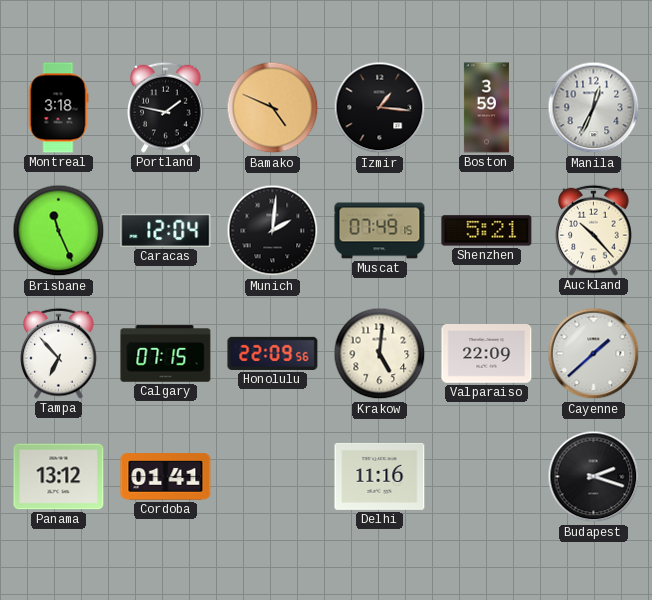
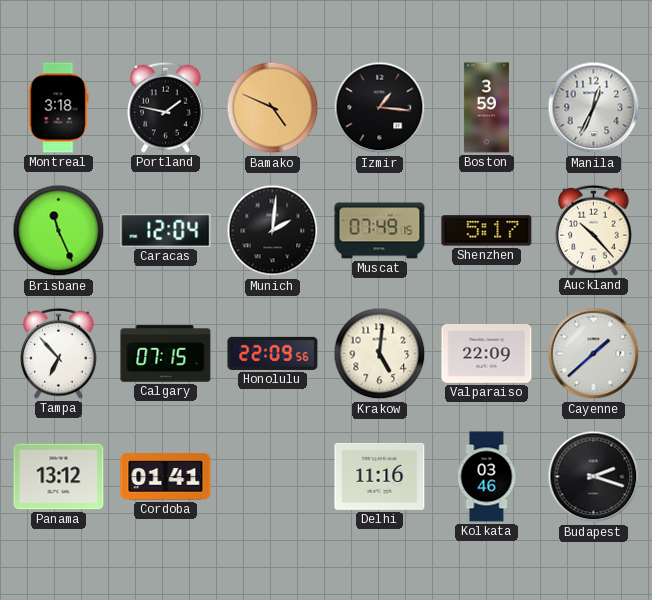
Shenzhen: 5:21 -> 5:17 (487, 231)
Kolkata: none -> 03:46 (487, 477)
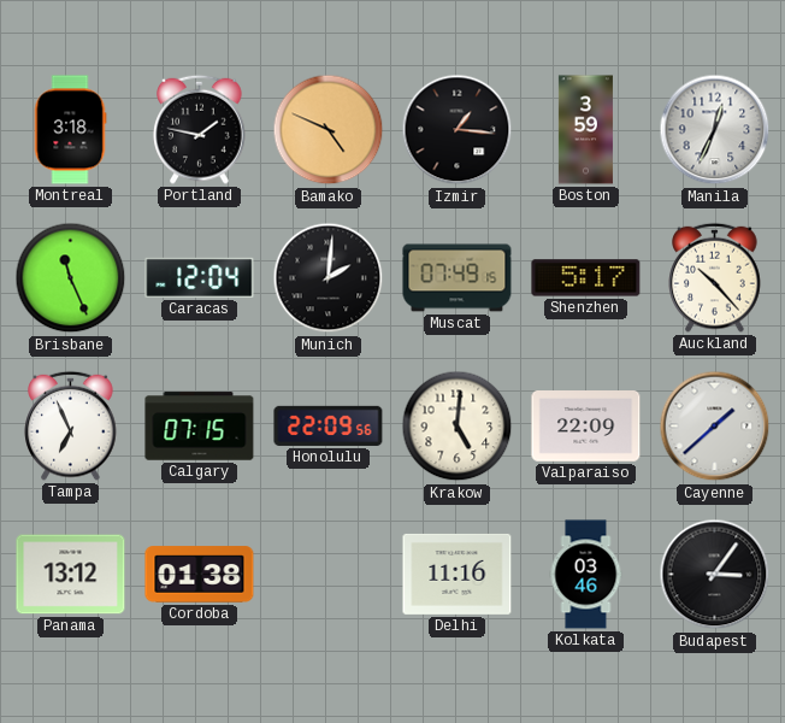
Tampa: 6:53 -> 6:56 (71, 425)
Cordoba: 01:41 -> 01:38 (200, 575)
Budapest: 2:18 -> 3:06 (715, 575)
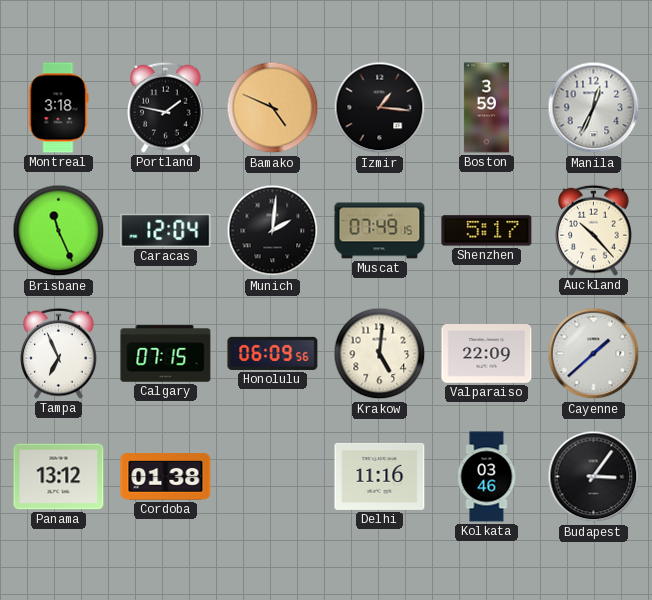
Honolulu: 22:09 -> 06:09 (273, 353)
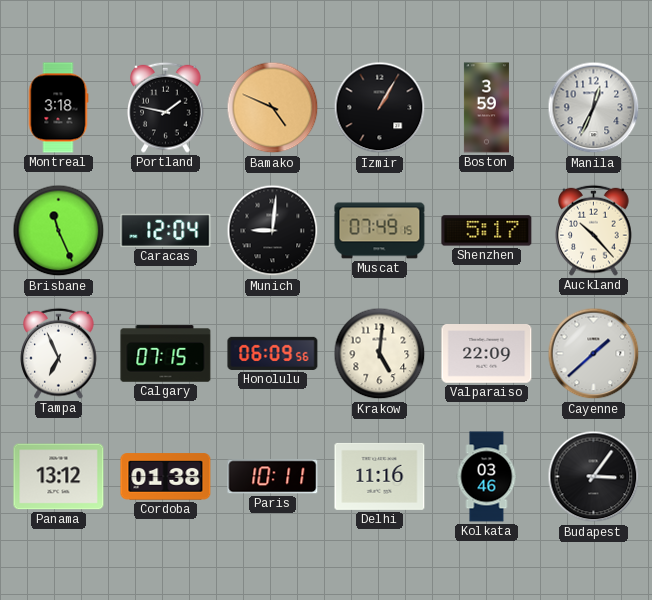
Izmir: 1:16 -> 1:05 (380, 108)
Munich: 2:01 -> 9:01 (273, 231)
Paris: none -> 10:11 (273, 477)
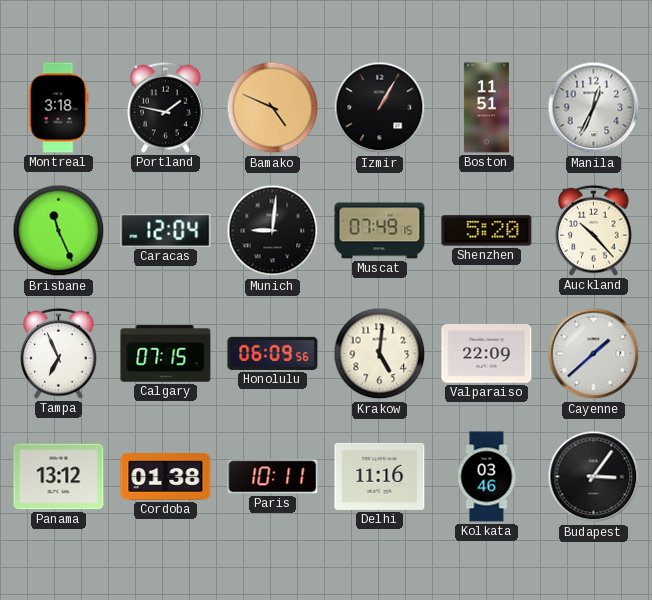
Boston: 3:59 -> 11:51 (486, 108)
Shenzhen: 5:17 -> 5:20 (487, 231)
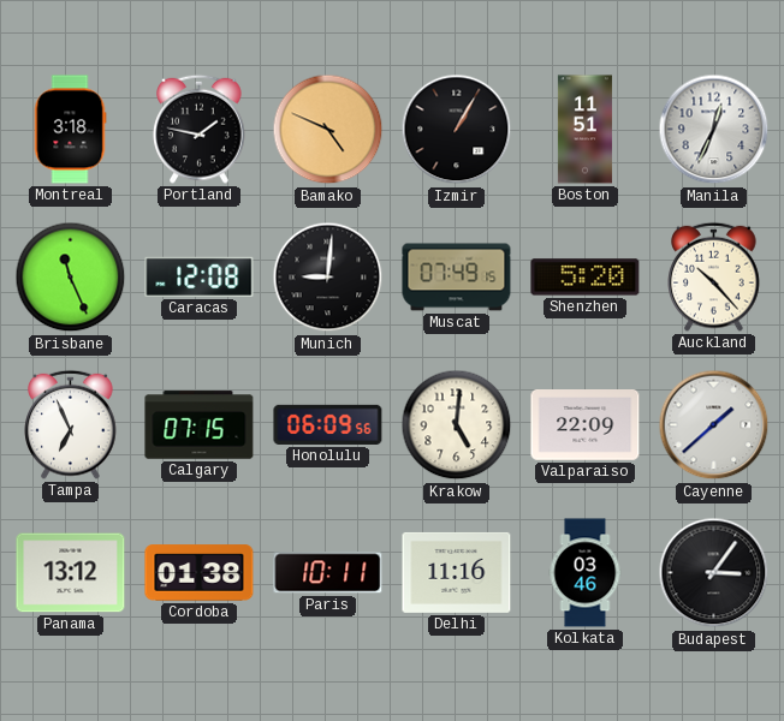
Caracas: 12:04 -> 12:08 (200, 276)
